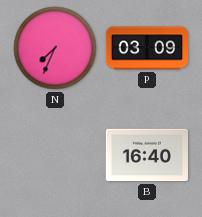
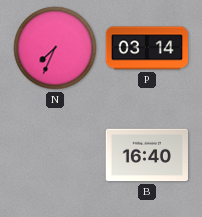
P: 03:09 -> 03:14 (146, 48)
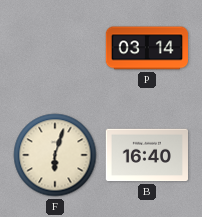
N: 7:34 -> none (55, 48)
F: none -> 6:03 (55, 155)
